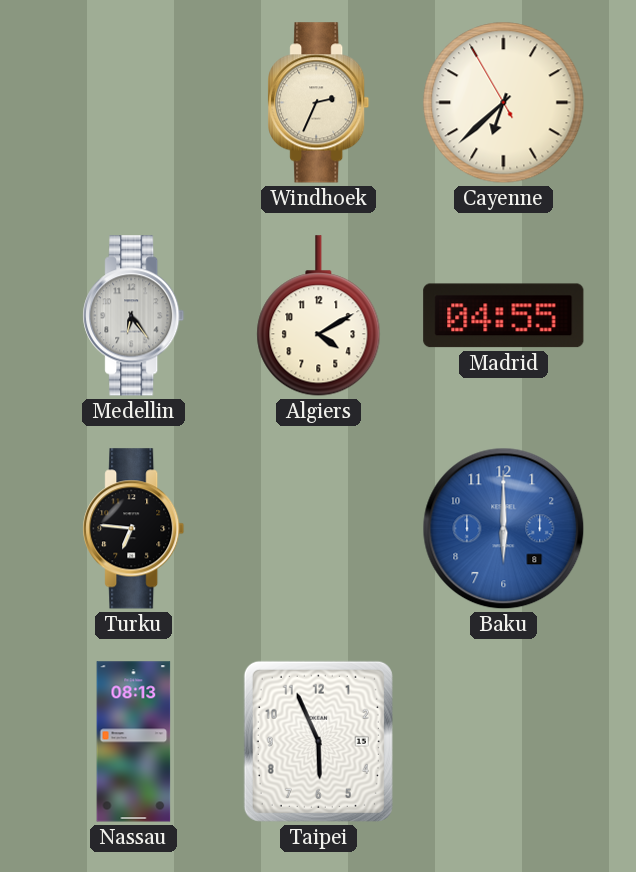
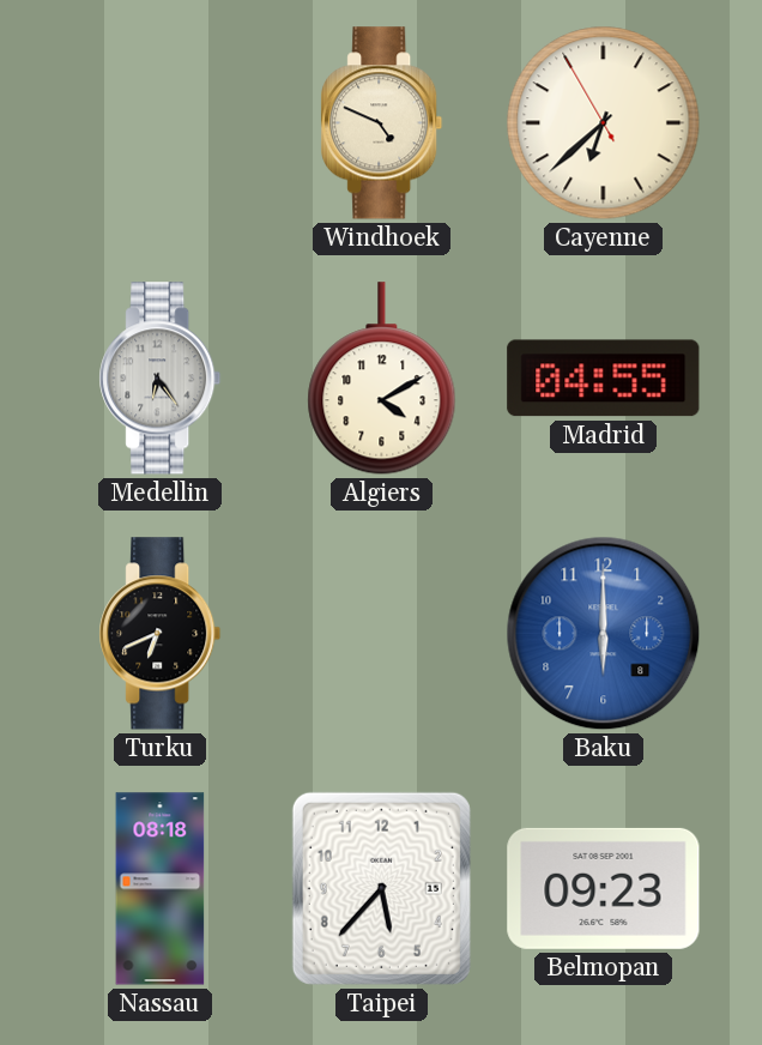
Windhoek: 2:34 -> 4:49 (382, 123)
Turku: 6:46 -> 6:41 (161, 634)
Nassau: 08:13 -> 08:18 (161, 889)
Taipei: 5:56 -> 5:37 (381, 888)
Belmopan: none -> 09:23 (604, 888)
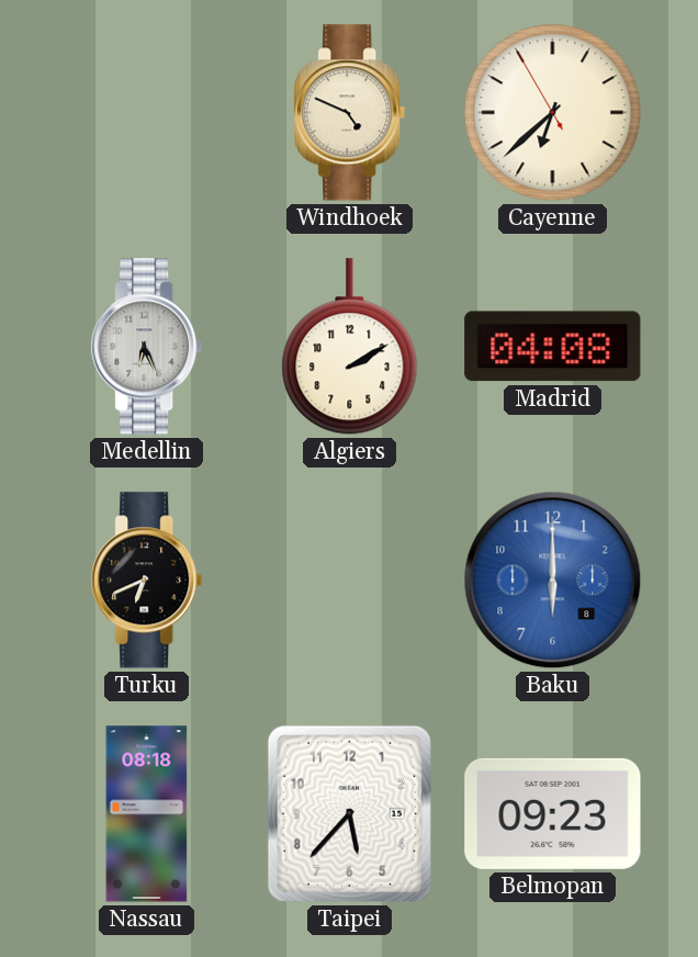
Medellin: 6:24 -> 6:26 (147, 347)
Algiers: 4:10 -> 2:10 (350, 347)
Madrid: 04:55 -> 04:08 (553, 347)
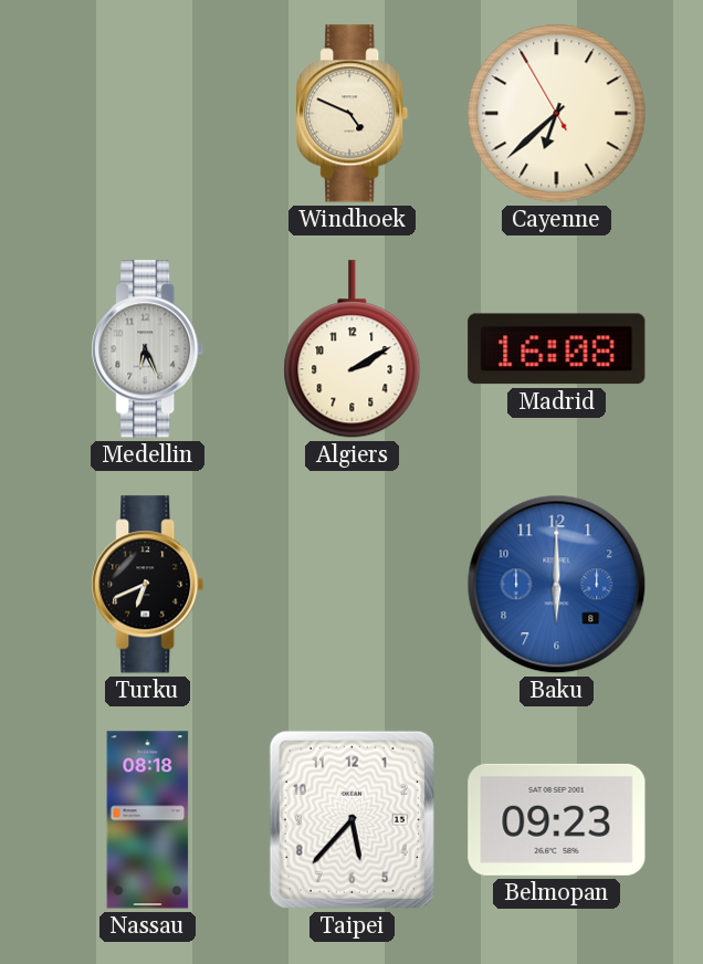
Madrid: 04:08 -> 16:08 (557, 349)
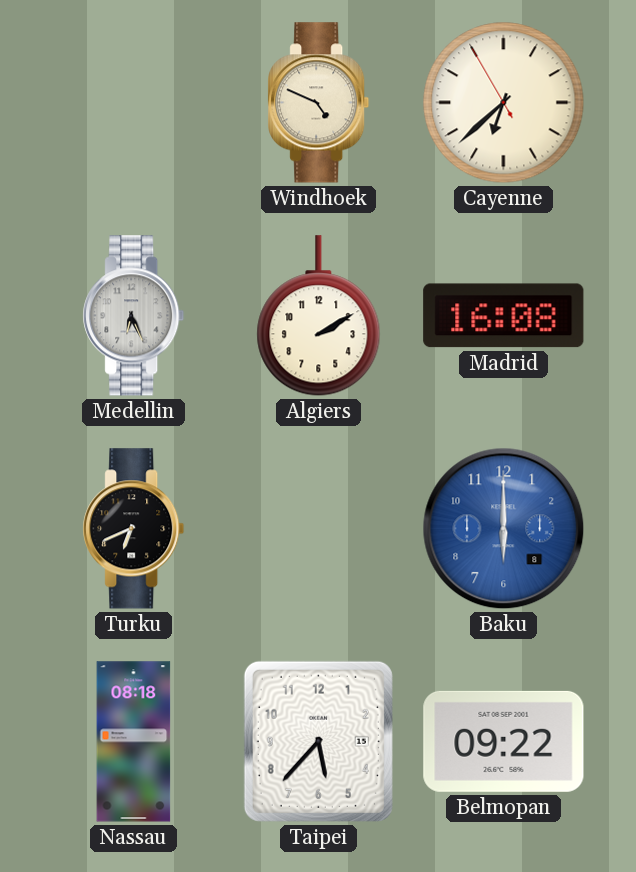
Belmopan: 09:23 -> 09:22 (504, 741)
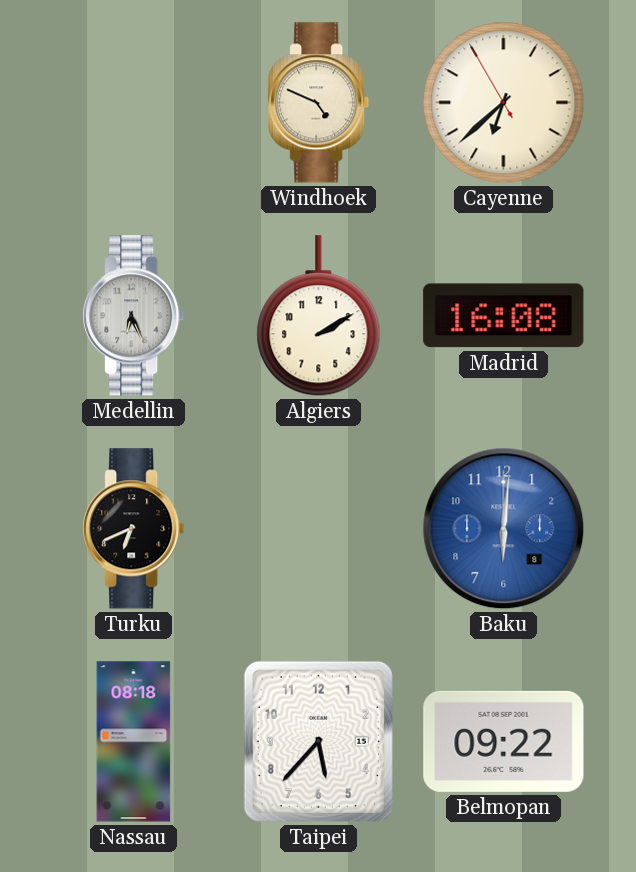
Baku: 6:00 -> 6:01 (504, 529)
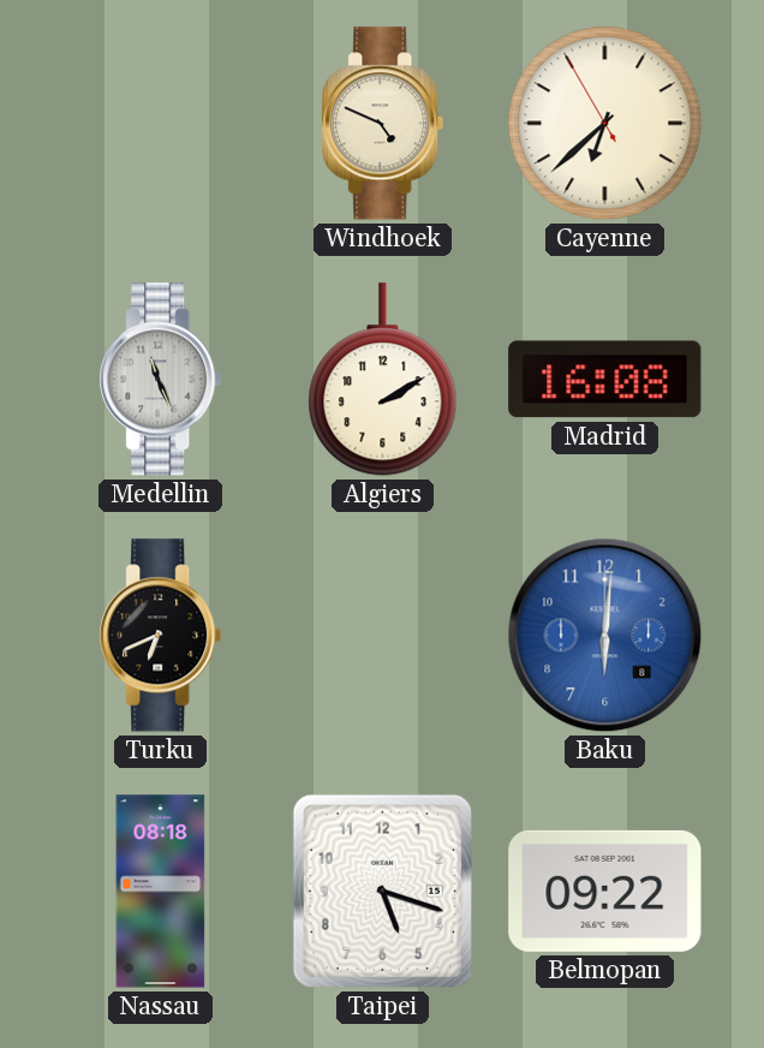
Medellin: 6:26 -> 11:26 (161, 380)
Taipei: 5:37 -> 5:18 (382, 891)
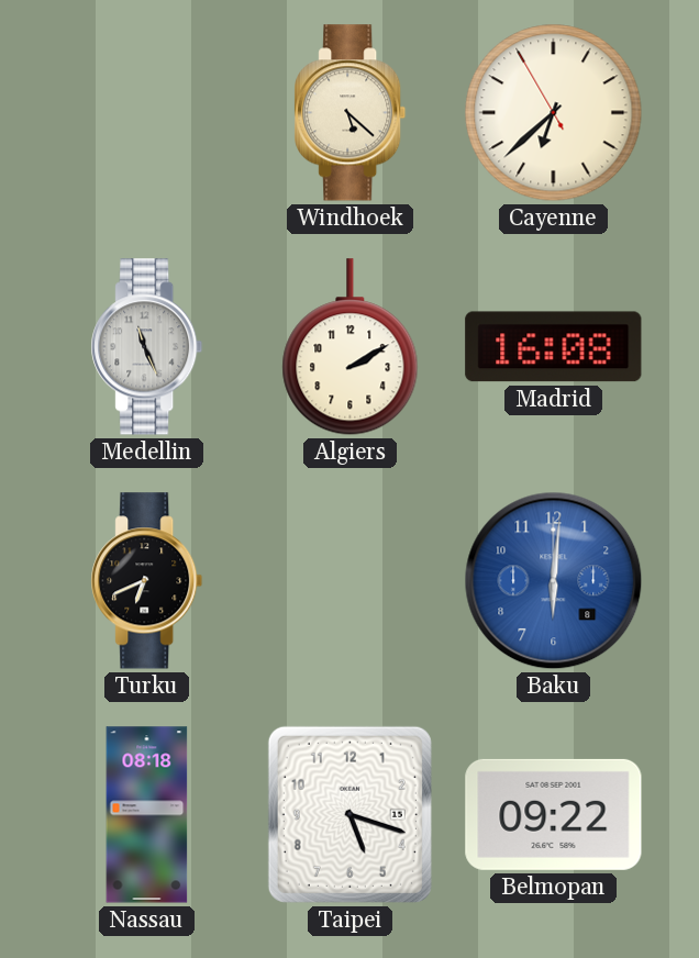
Windhoek: 4:49 -> 5:22 (351, 113)
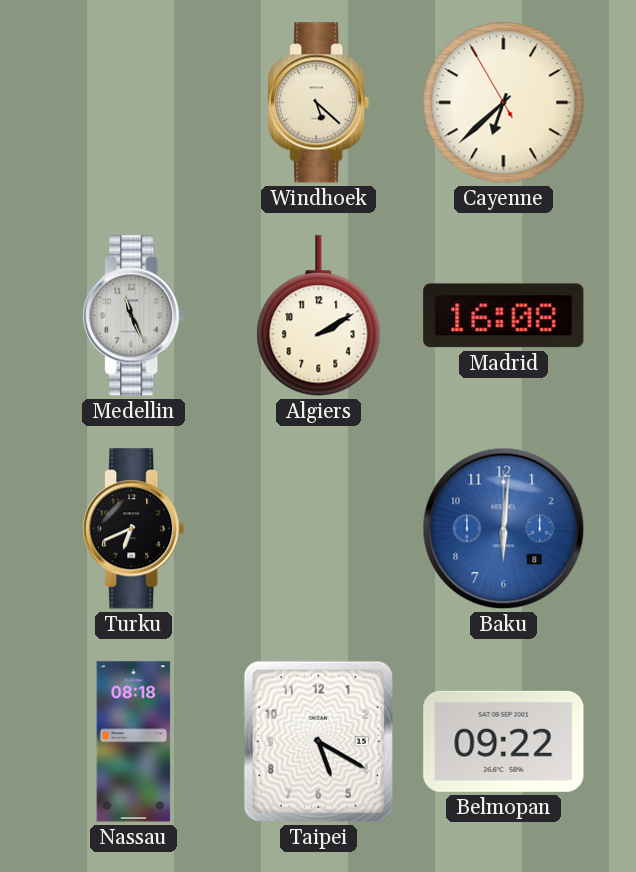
Taipei: 5:18 -> 5:20 (318, 741)
